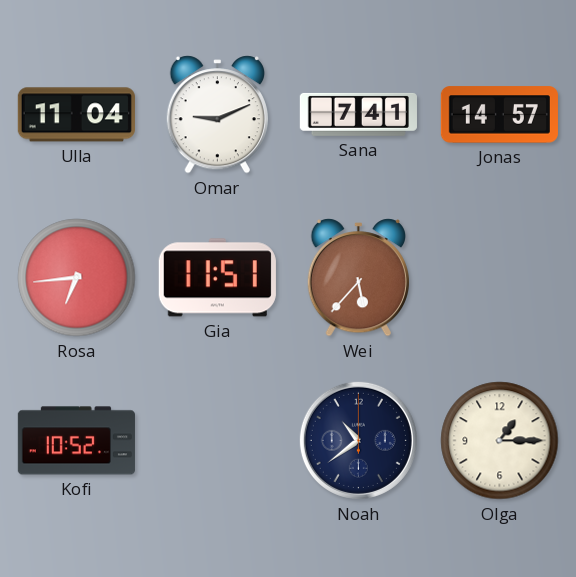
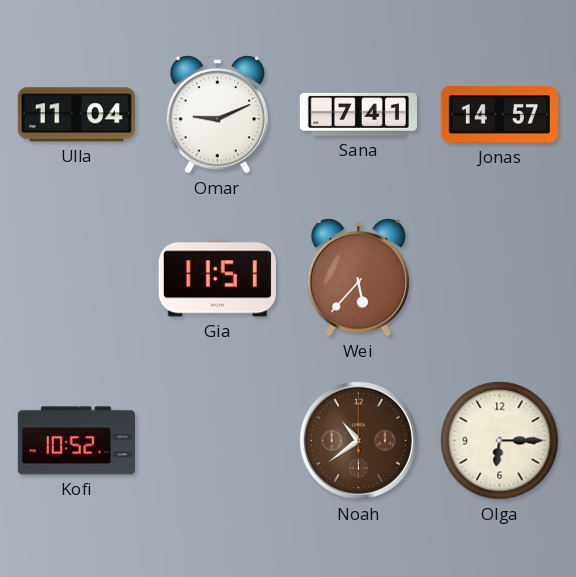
Rosa: 6:44 -> none (77, 278)
Noah dial: navy -> brown (358, 440)
Olga: 1:15 -> 6:15 (500, 441)
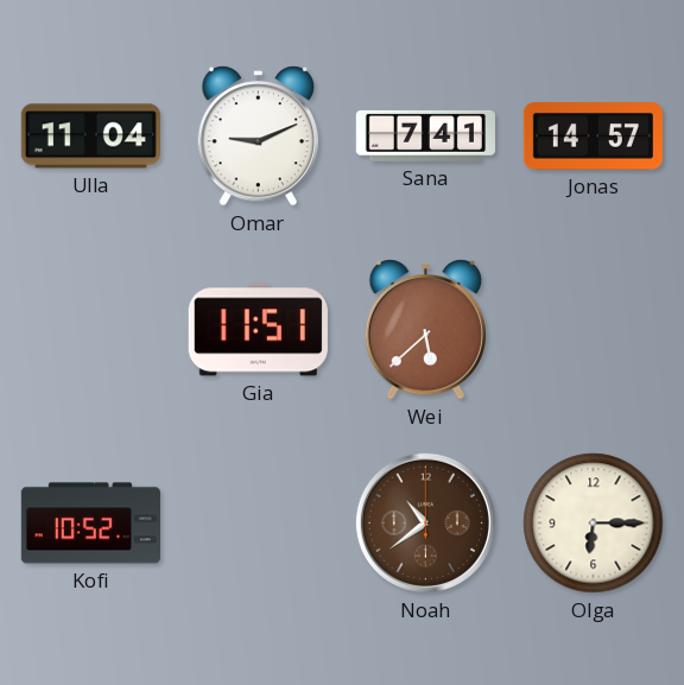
Wei: 5:37 -> 5:38 (425, 330)
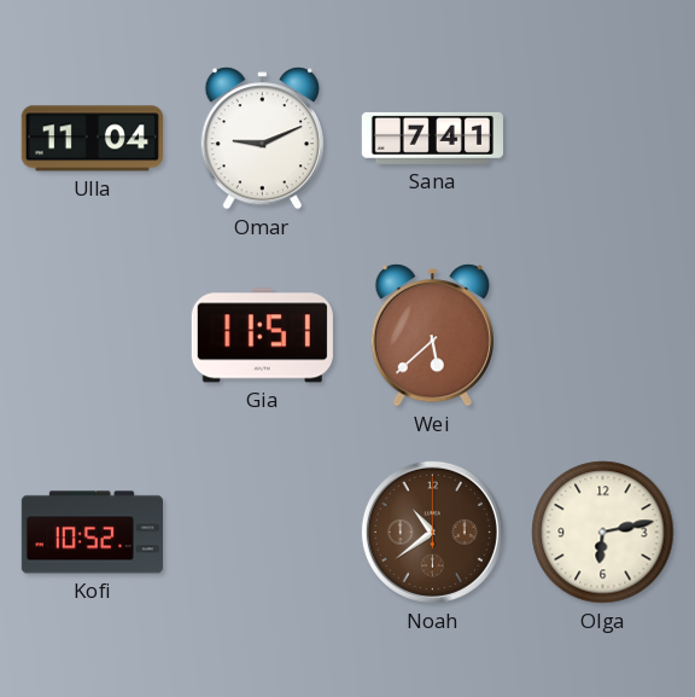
Jonas: 14:57 -> none (593, 137)
Olga: 6:15 -> 6:13 (603, 533)
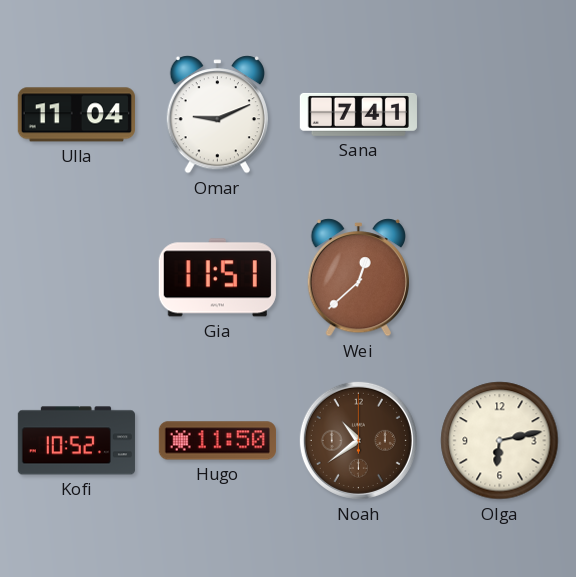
Wei: 5:38 -> 12:38 (358, 278)
Hugo: none -> 11:50 (217, 441)
